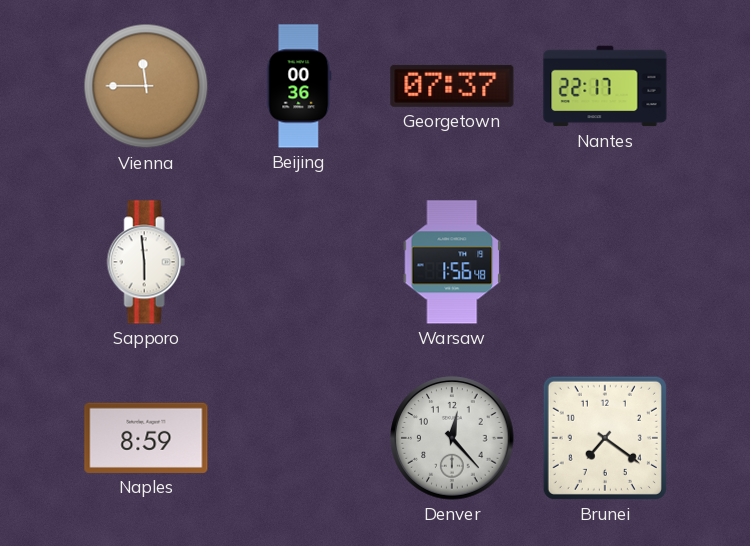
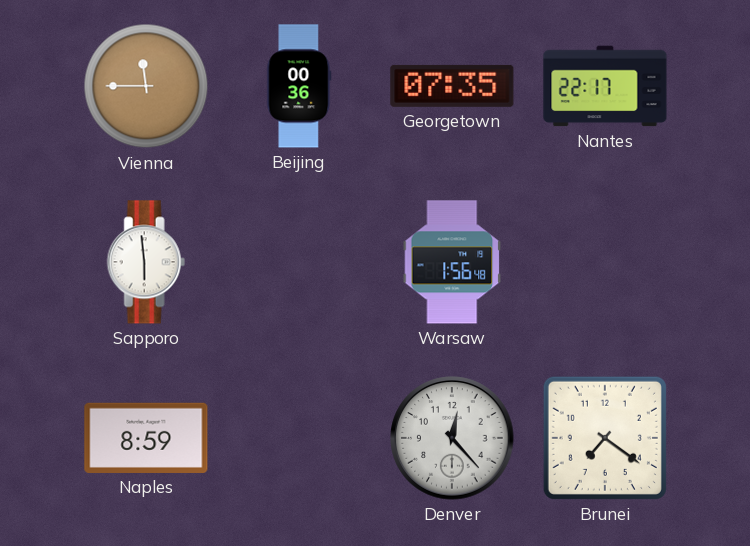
Georgetown: 07:37 -> 07:35 (452, 86)
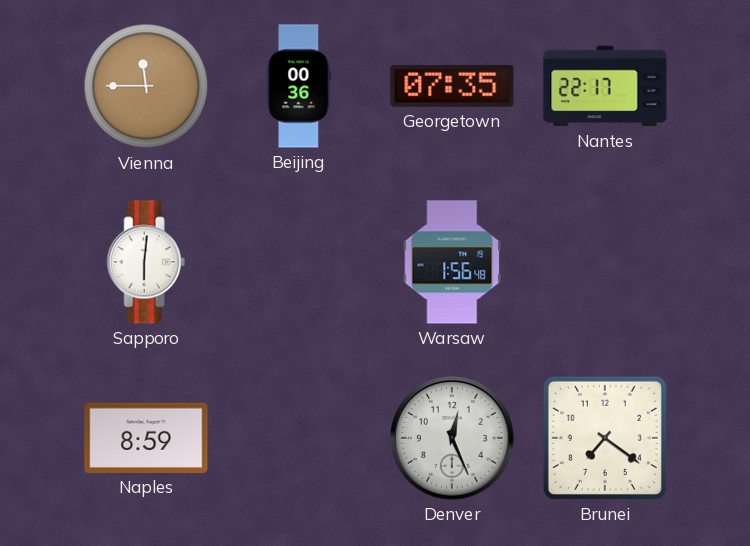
Sapporo: 5:59 -> 6:01 (146, 262)
Denver: 12:23 -> 12:26 (452, 438)
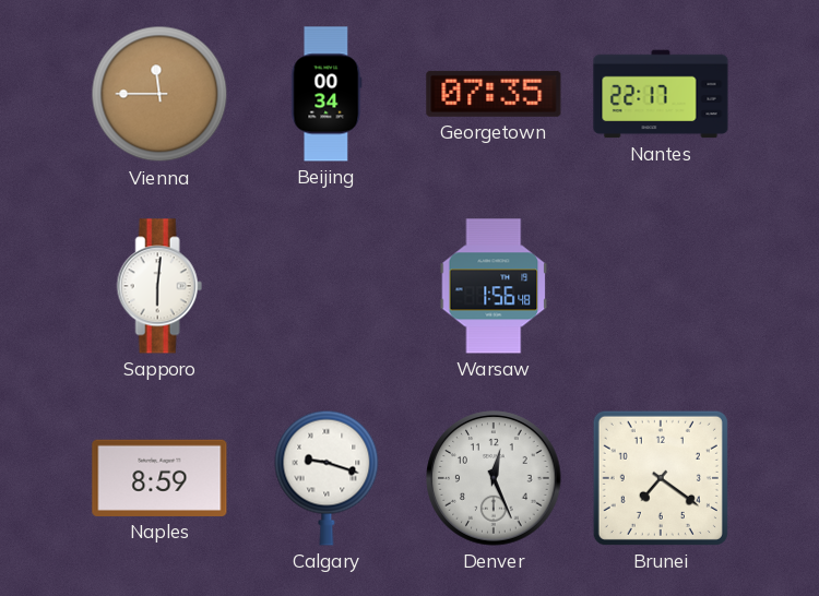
Beijing: 00:36 -> 00:34 (327, 94)
Calgary: none -> 9:18 (327, 478)
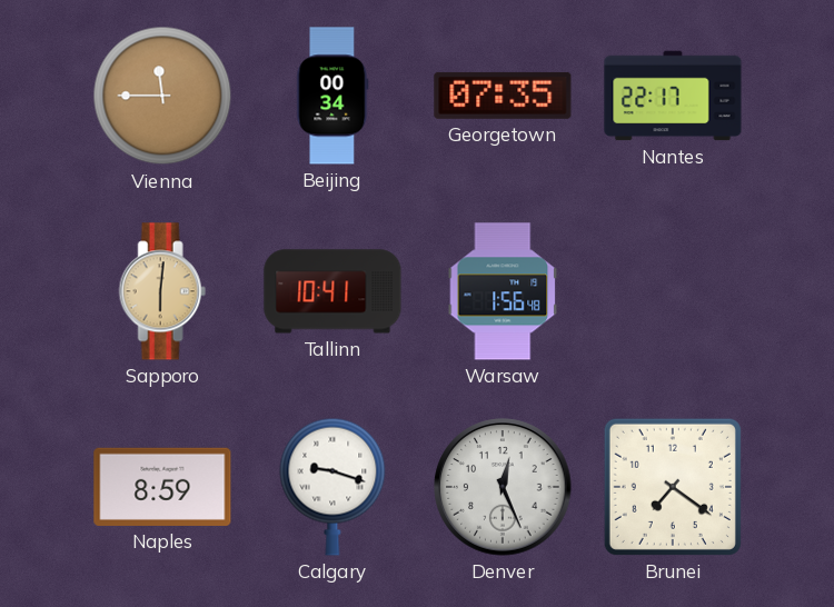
Sapporo dial: white -> champagne (162, 291)
Tallinn: none -> 10:41 (332, 291)
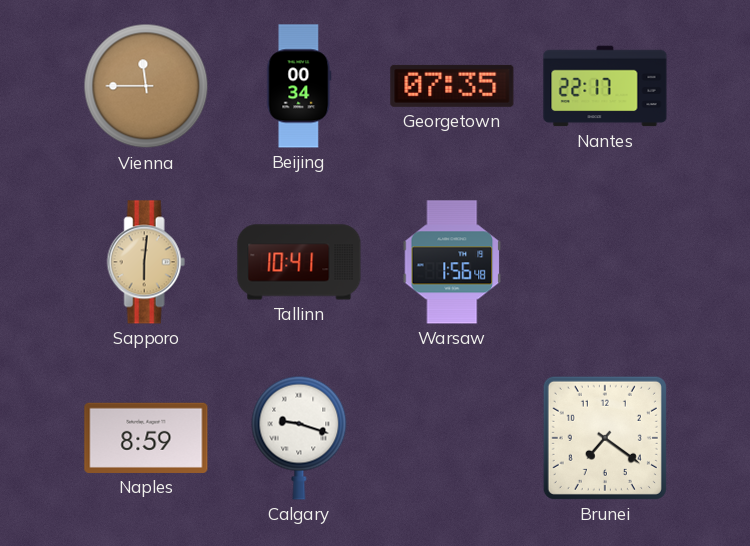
Denver: 12:26 -> none (503, 487)
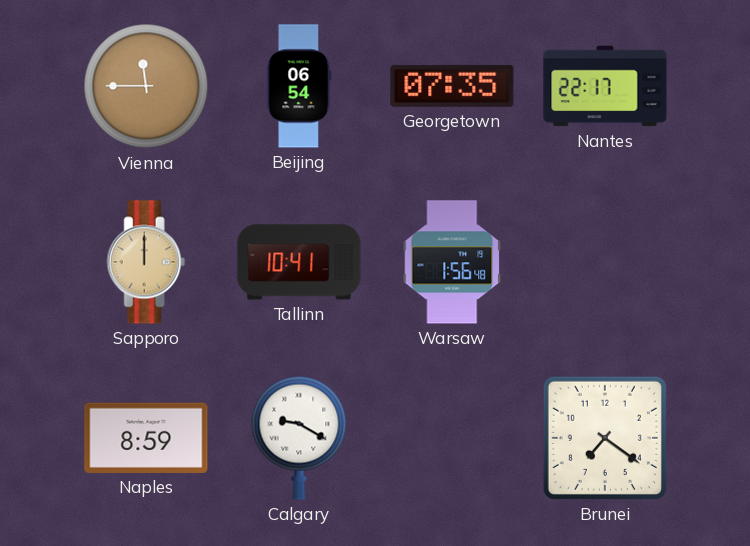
Beijing: 00:34 -> 06:54 (299, 86)
Sapporo: 6:01 -> 12:00 (146, 262)
Calgary: 9:18 -> 9:20 (299, 438)
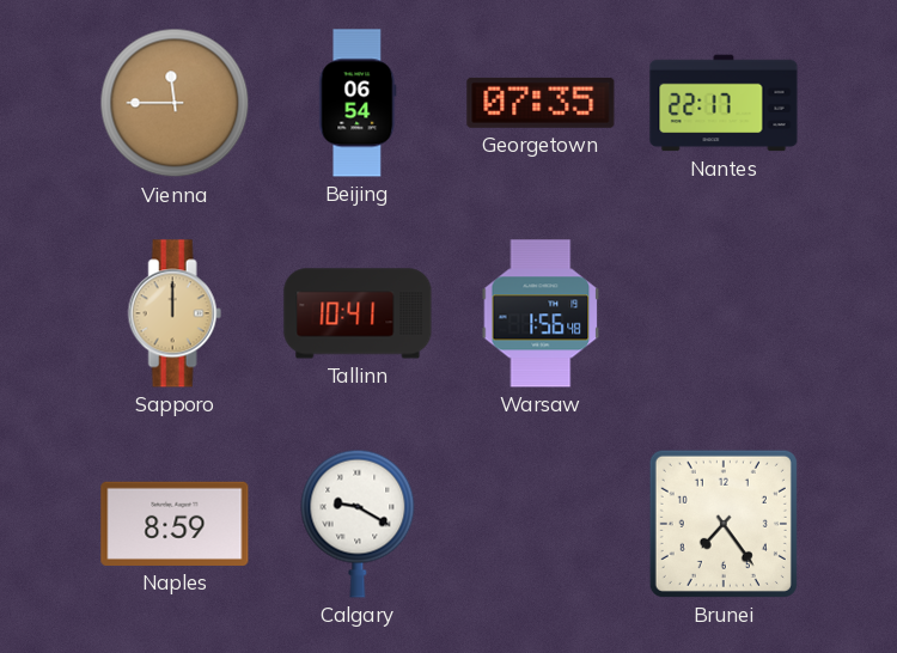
Brunei: 7:21 -> 7:24 (724, 524)
